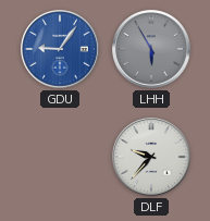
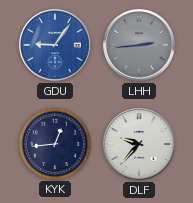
LHH: 5:55 -> 2:44 (139, 45)
KYK: none -> 12:44 (54, 143)
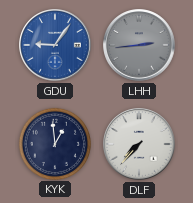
KYK: 12:44 -> 12:59 (54, 143)
DLF: 9:37 -> 7:37 (139, 144)
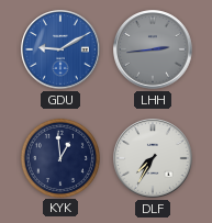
GDU: 9:06 -> 9:10 (60, 49)
DLF: 7:37 -> 7:35 (153, 158)
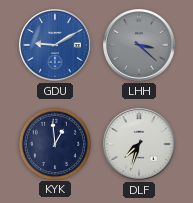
LHH: 2:44 -> 3:22 (139, 45)
DLF: 7:35 -> 7:33 (139, 144)
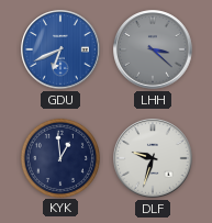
GDU: 9:10 -> 6:41 (60, 49)
DLF: 7:33 -> 9:33 (153, 158)
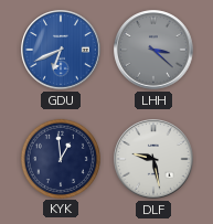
DLF: 9:33 -> 9:28 (153, 159)
